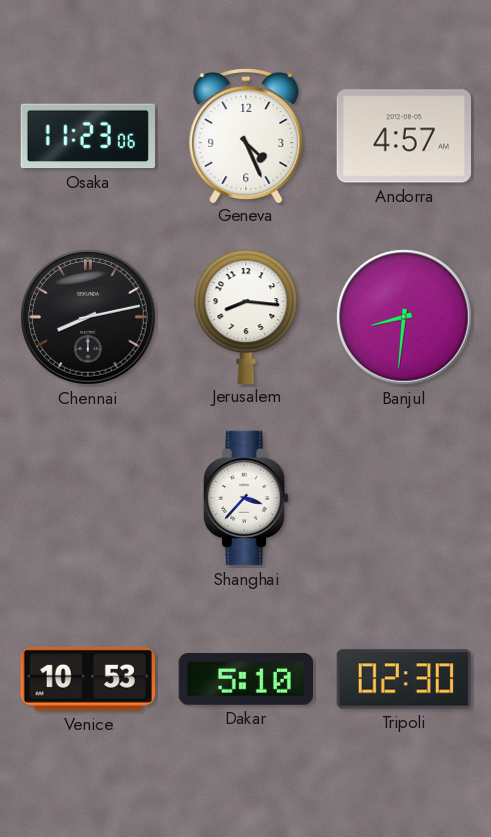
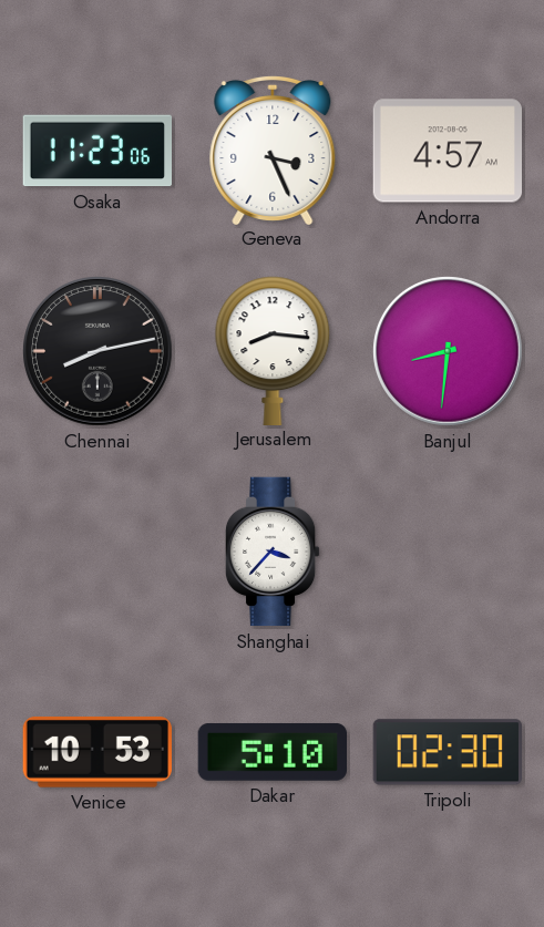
Geneva: 4:26 -> 3:26 (273, 150)
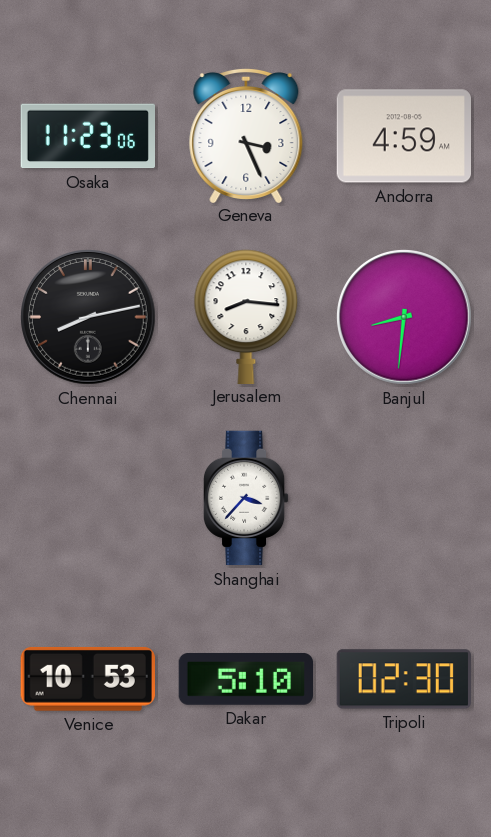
Andorra: 4:57 -> 4:59 (403, 136)
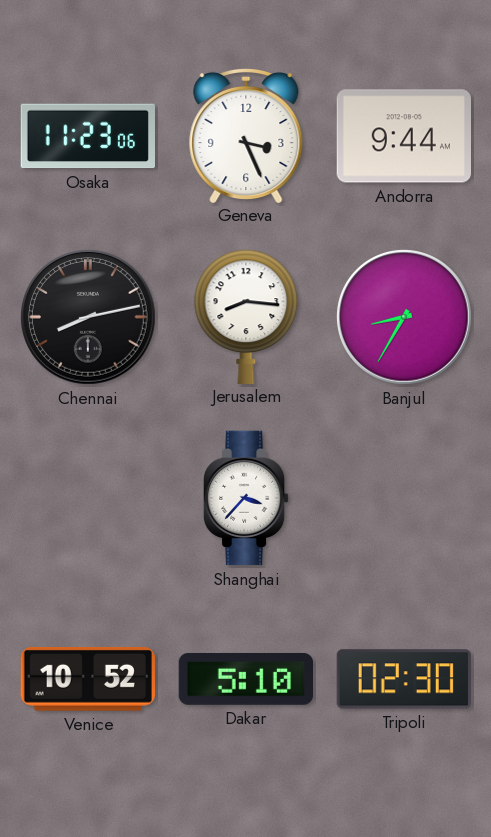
Andorra: 4:59 -> 9:44 (403, 136)
Banjul: 8:31 -> 8:35 (405, 318)
Venice: 10:53 -> 10:52 (88, 679)
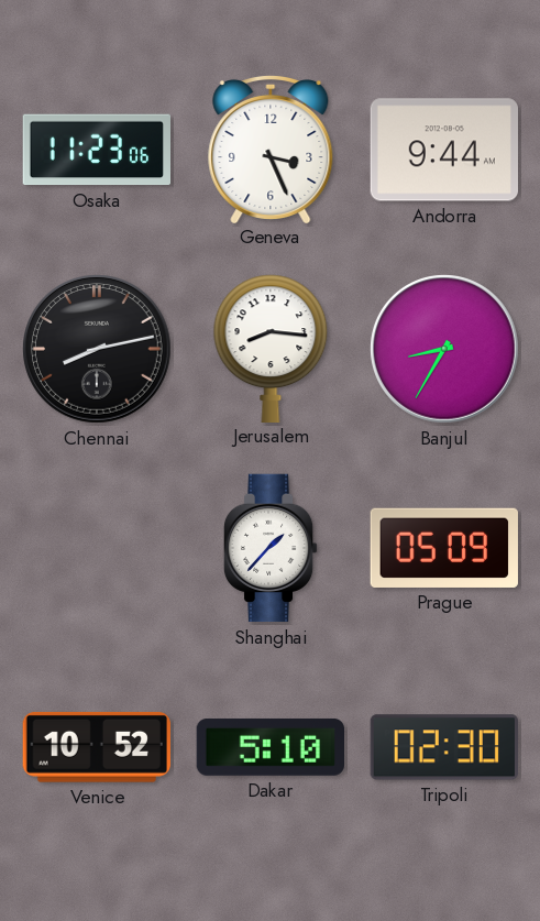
Shanghai: 3:37 -> 1:37 (271, 548)
Prague: none -> 05:09 (443, 548)
